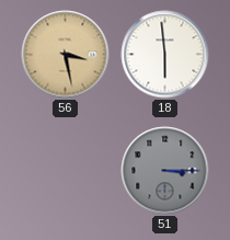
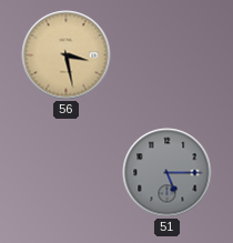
18: 5:59 -> none (165, 55)
51: 3:15 -> 5:15 (168, 173)
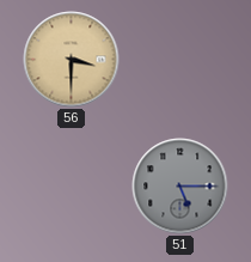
56: 3:28 -> 3:30 (72, 60)
